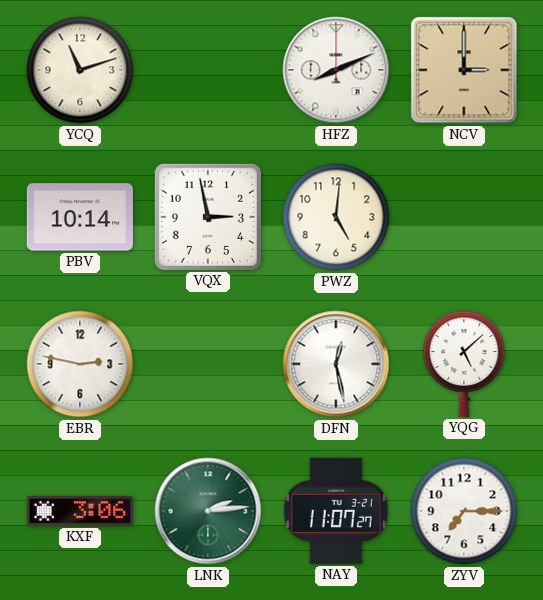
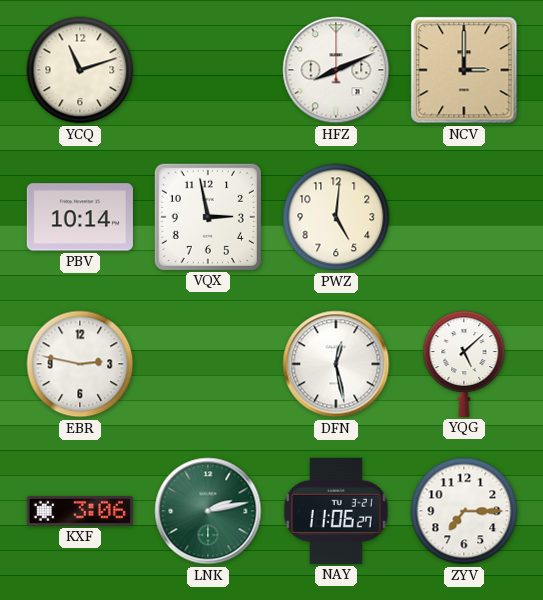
LNK: 2:14 -> 2:13 (208, 511)
NAY: 11:07 -> 11:06 (336, 511)
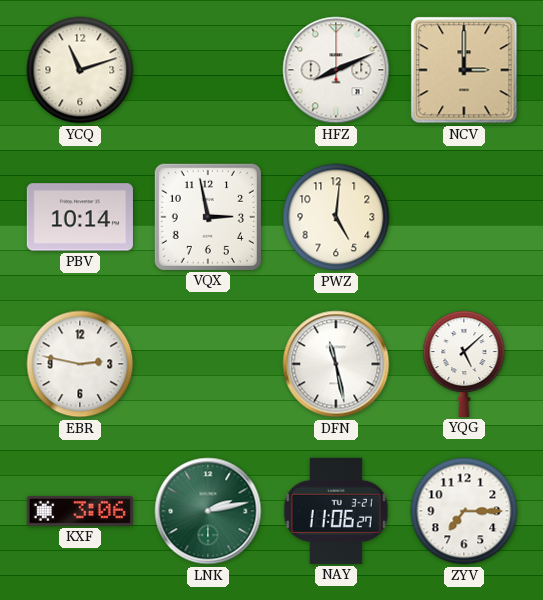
DFN: 12:28 -> 11:28 (336, 364)
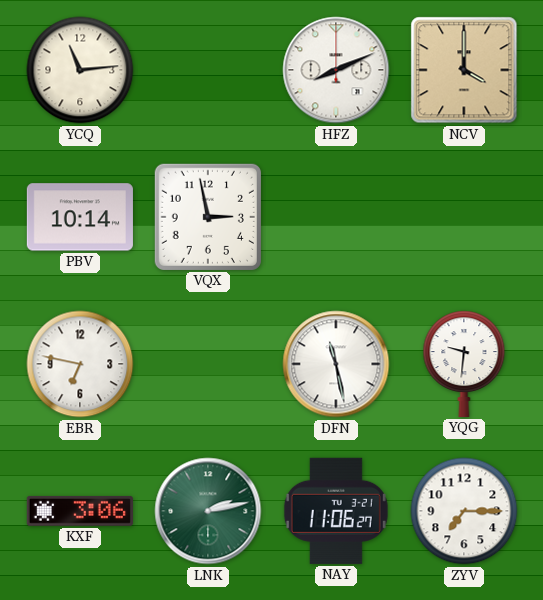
YCQ: 11:12 -> 11:14 (80, 70)
NCV: 3:00 -> 4:00 (464, 70)
PWZ: 5:01 -> none (336, 217)
EBR: 2:47 -> 6:47 (80, 364)
YQG: 5:08 -> 9:31 (464, 364)
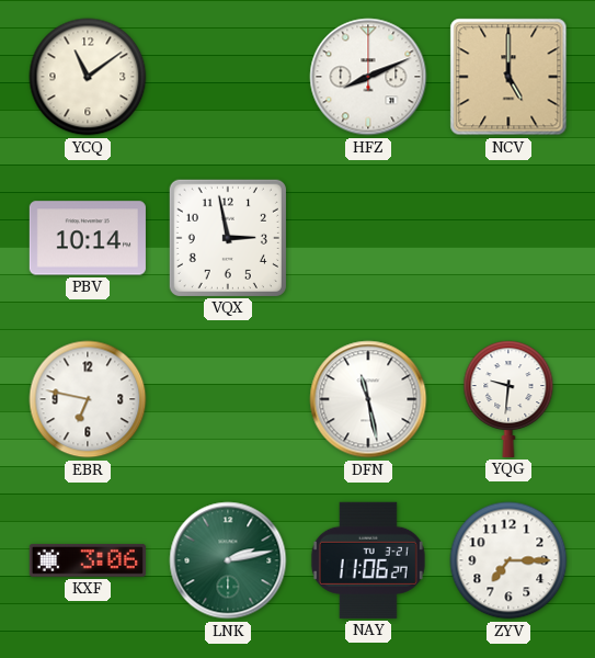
YCQ: 11:14 -> 11:09 (88, 77)
NCV: 4:00 -> 5:00 (508, 77)
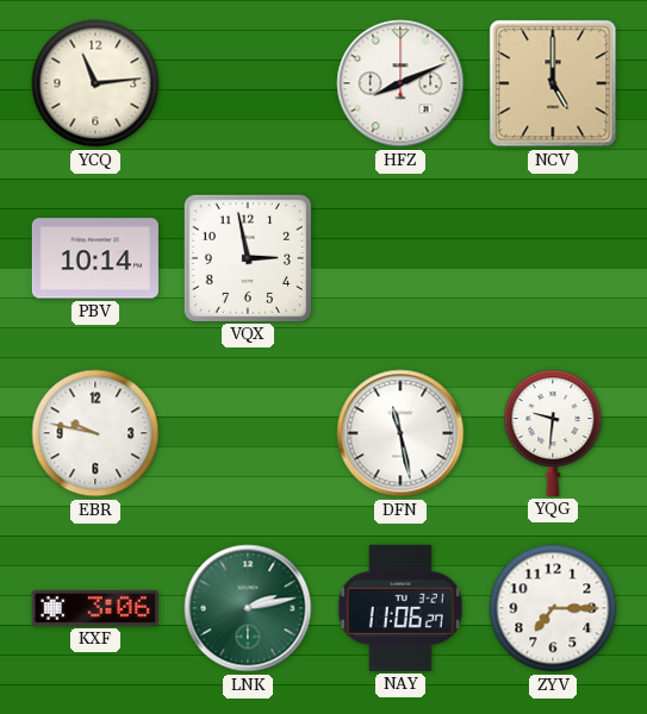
YCQ: 11:09 -> 11:14 (95, 83)
EBR: 6:47 -> 9:47 (95, 433)
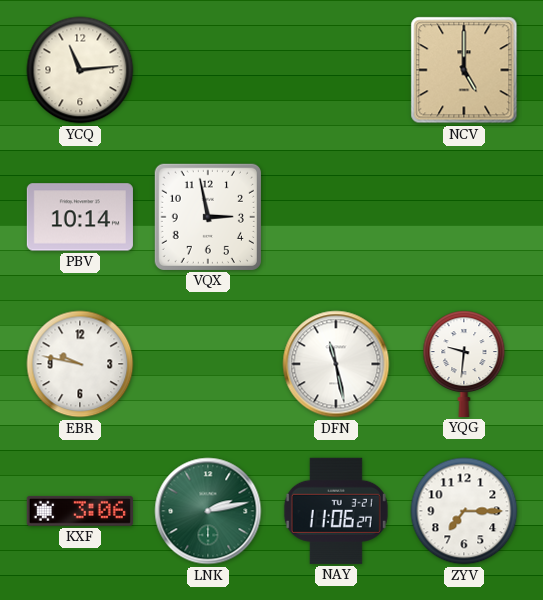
HFZ: 8:11 -> none (400, 83)
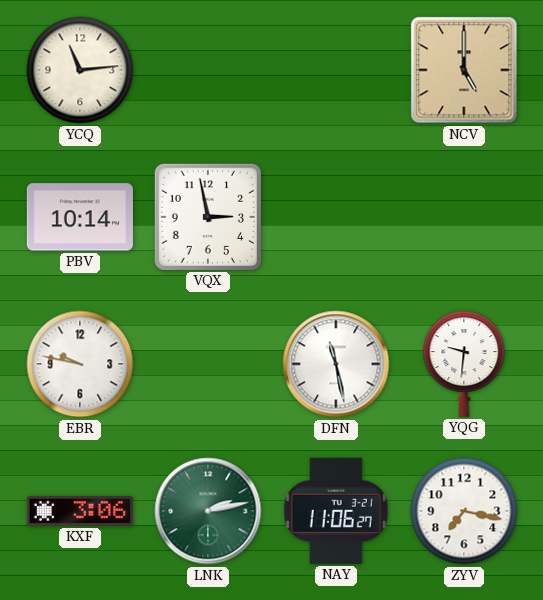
ZYV: 7:15 -> 7:17 (464, 511)
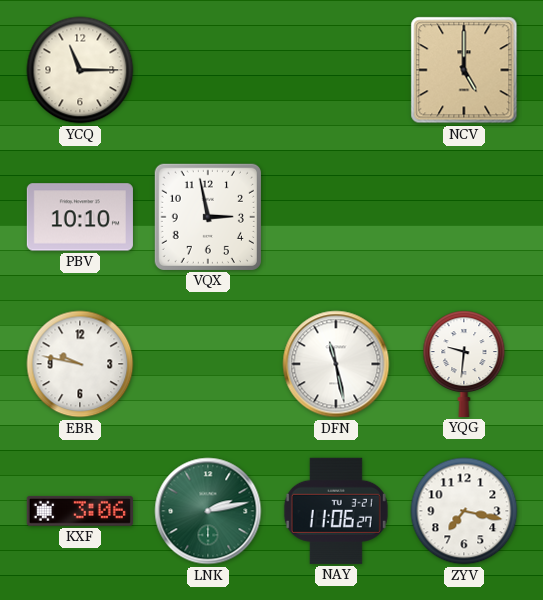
YCQ: 11:14 -> 11:15 (80, 70)
PBV: 10:14 -> 10:10 (80, 217)
